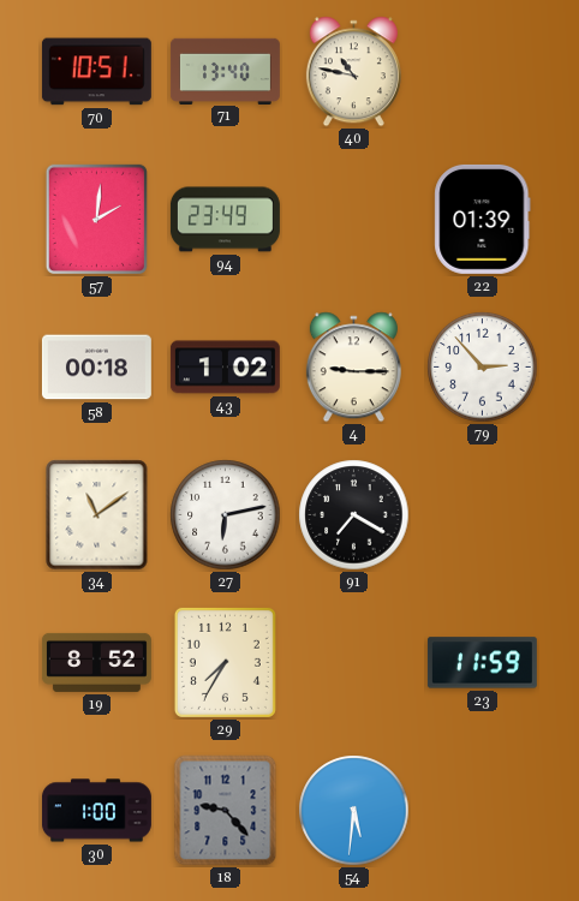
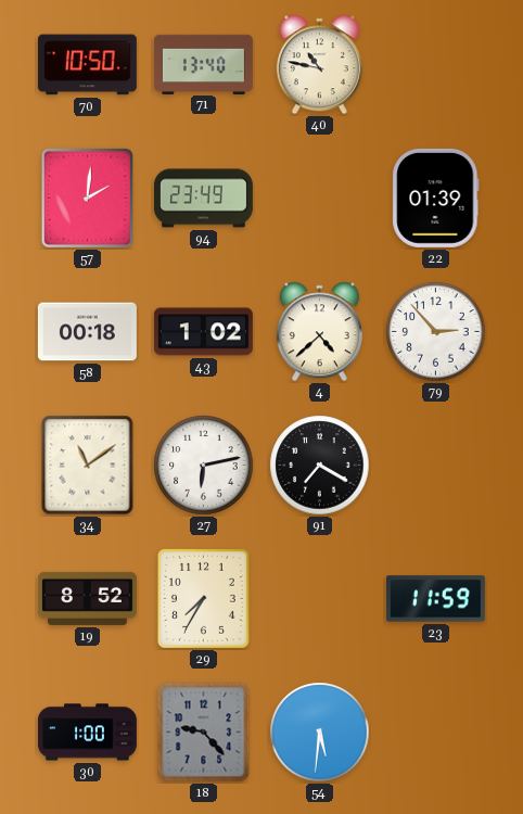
70: 10:51 -> 10:50 (87, 65)
4: 9:15 -> 4:38 (319, 332)
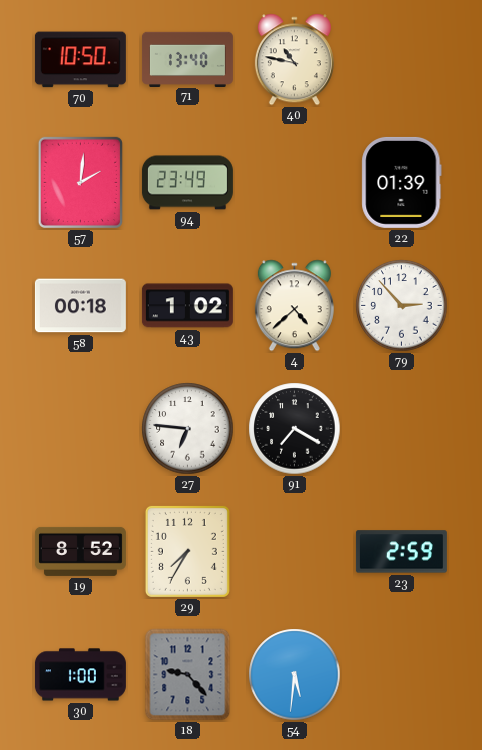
34: 11:09 -> none (88, 466)
27: 6:13 -> 6:46 (188, 429)
23: 11:59 -> 2:59 (401, 552)
